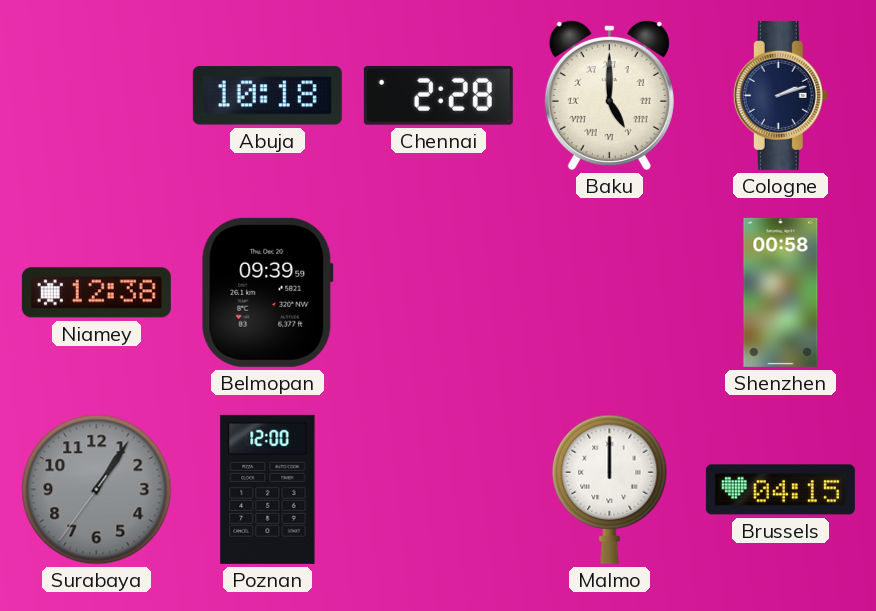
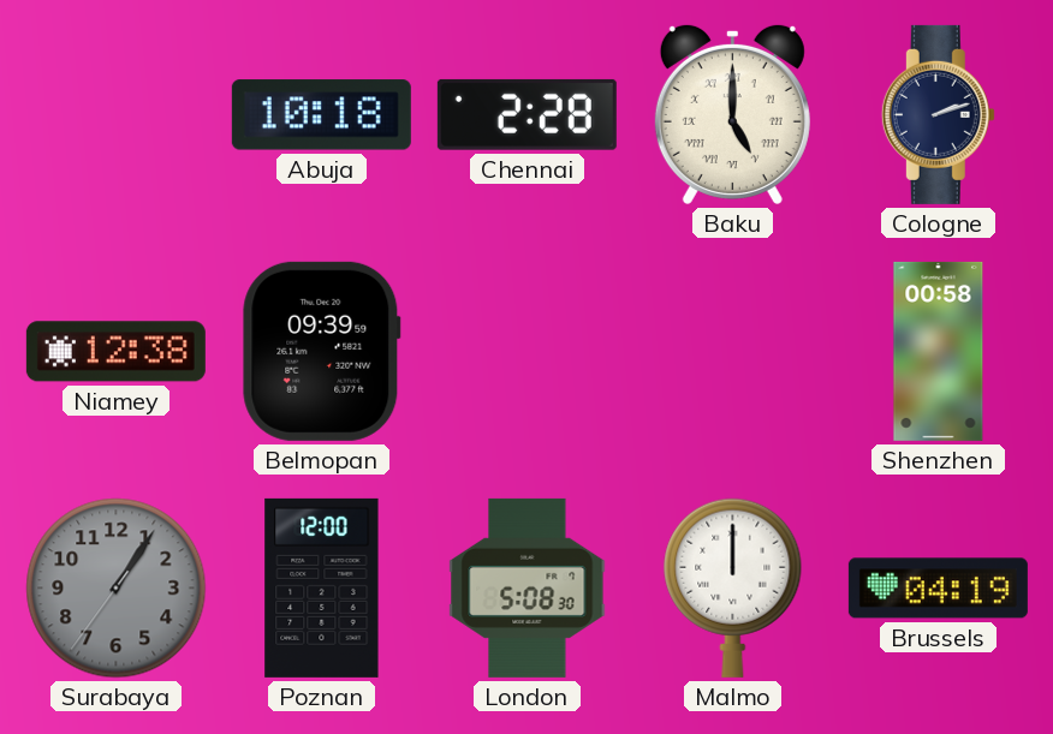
London: none -> 5:08 (528, 587)
Brussels: 04:15 -> 04:19 (938, 589)
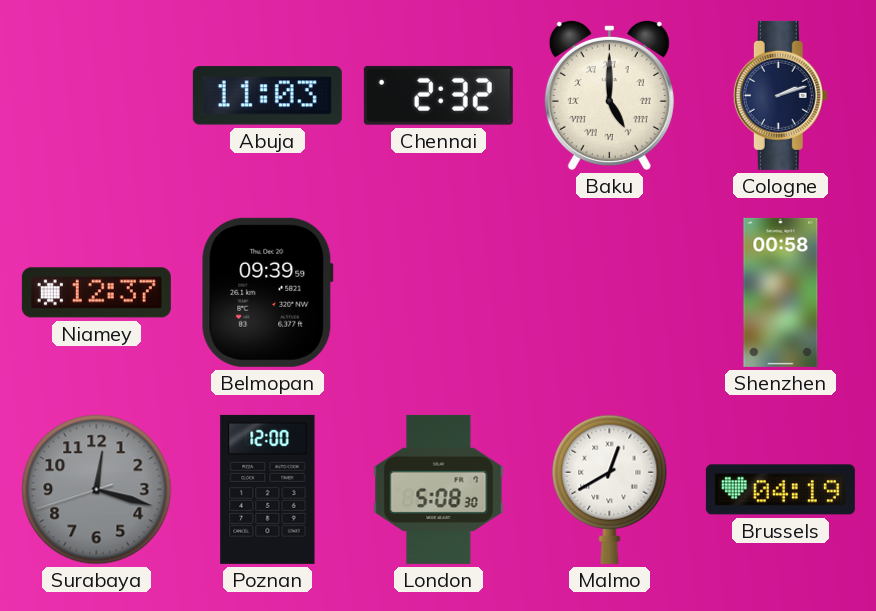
Abuja: 10:18 -> 11:03 (267, 96)
Chennai: 2:28 -> 2:32 (438, 95)
Niamey: 12:38 -> 12:37 (96, 293)
Surabaya: 1:05 -> 12:17 (97, 490)
Malmo: 12:00 -> 12:40 (610, 489)
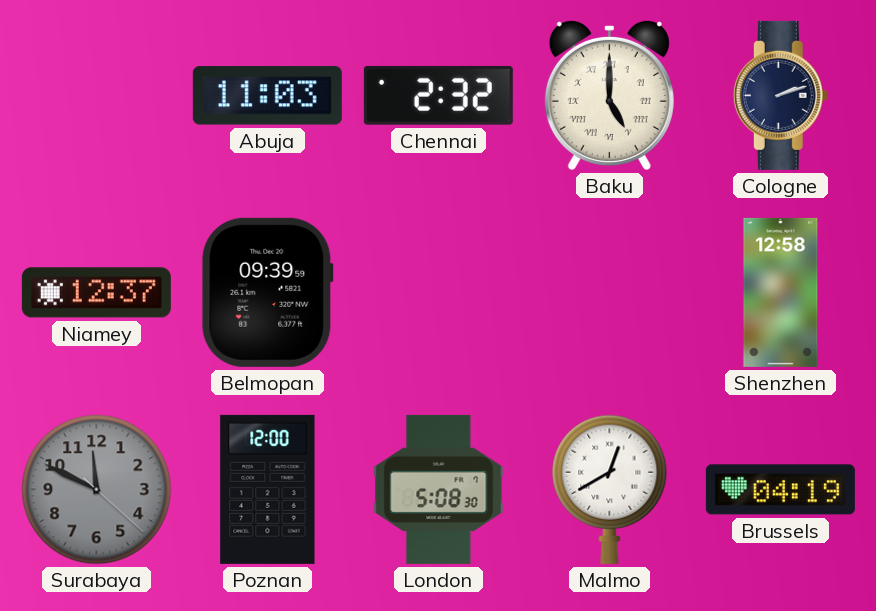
Shenzhen: 00:58 -> 12:58 (781, 292)
Surabaya: 12:17 -> 11:49 (97, 490)
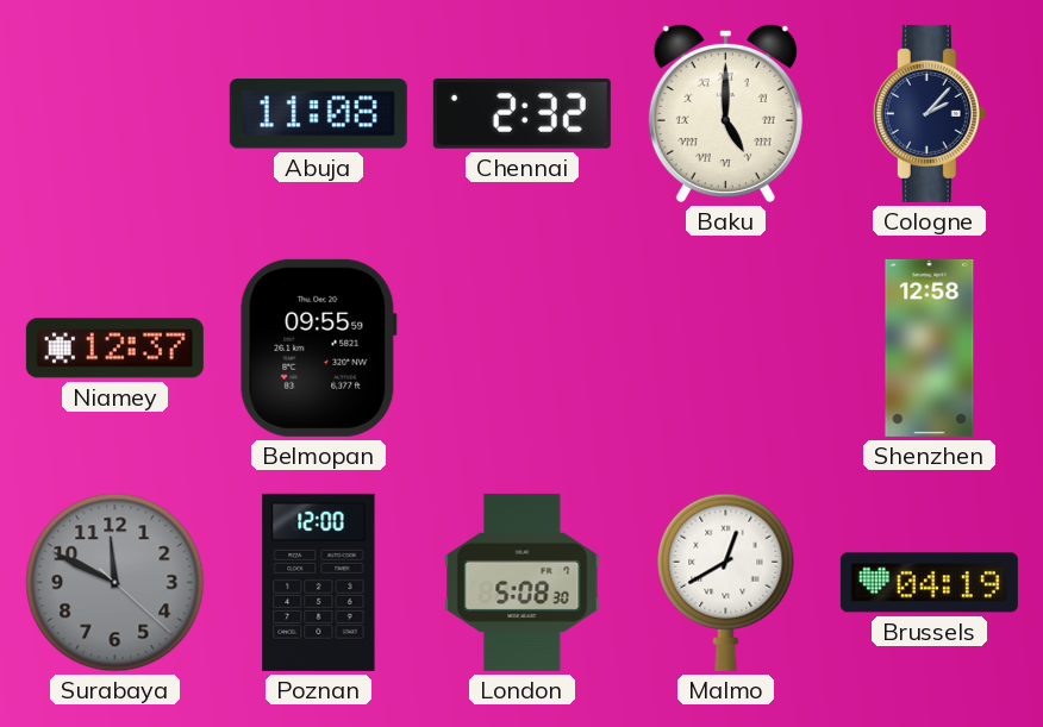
Abuja: 11:03 -> 11:08 (318, 114)
Cologne: 2:12 -> 2:07 (929, 113)
Belmopan: 09:39 -> 09:55 (319, 347)
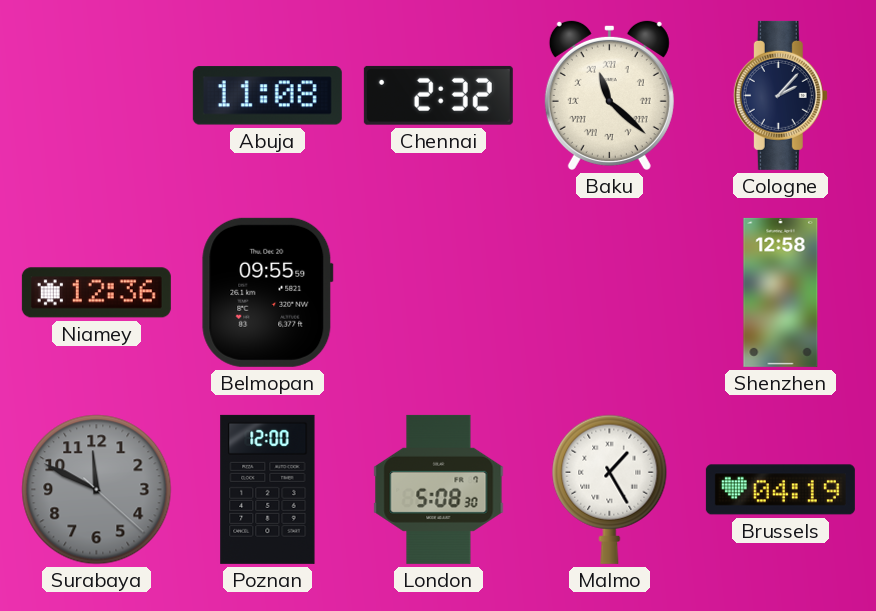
Baku: 5:00 -> 11:22 (609, 95)
Niamey: 12:37 -> 12:36 (96, 293)
Malmo: 12:40 -> 1:25 (610, 489)
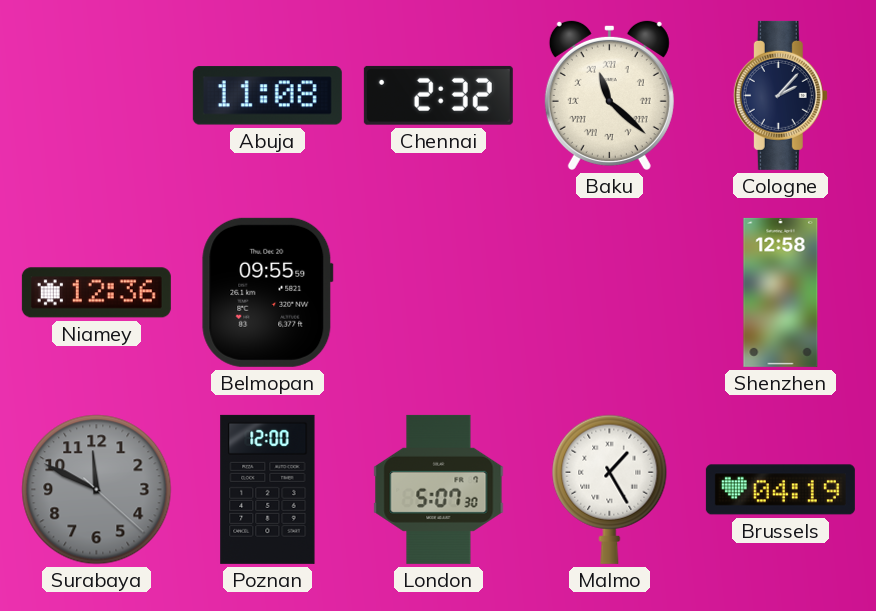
London: 5:08 -> 5:07 (439, 489)
